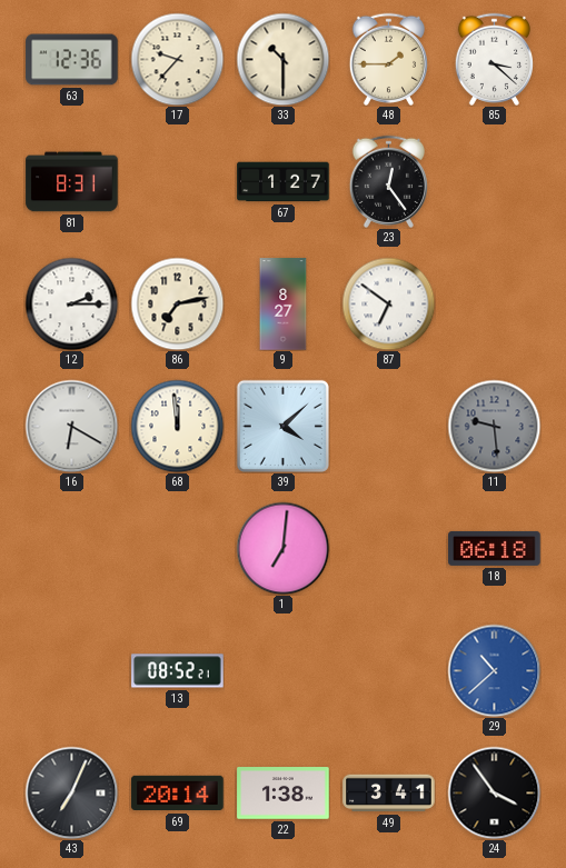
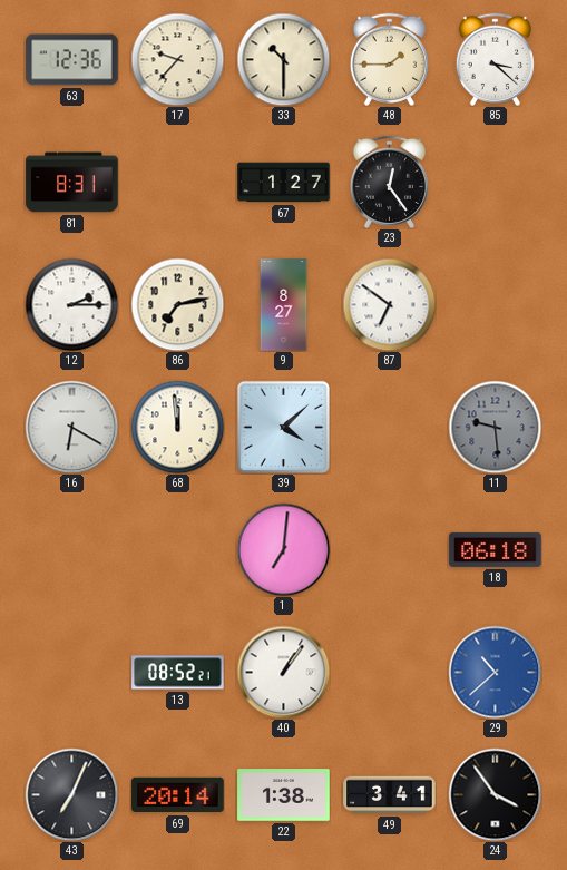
40: none -> 1:06 (283, 672)
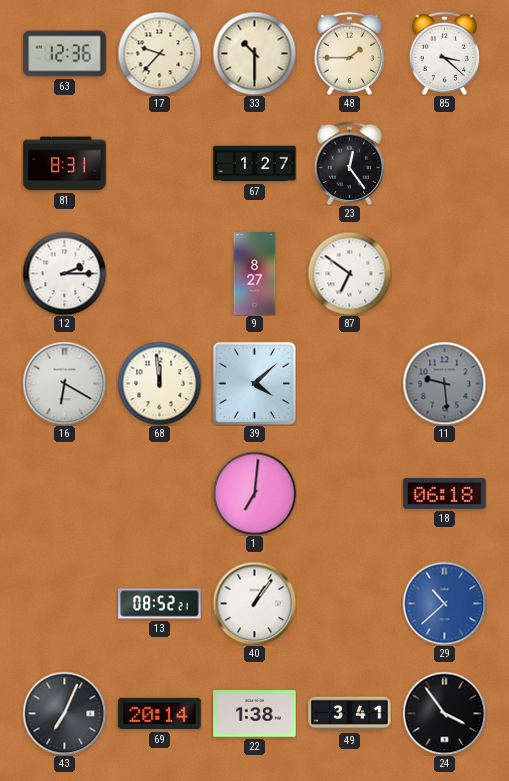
86: 7:13 -> none (177, 304)
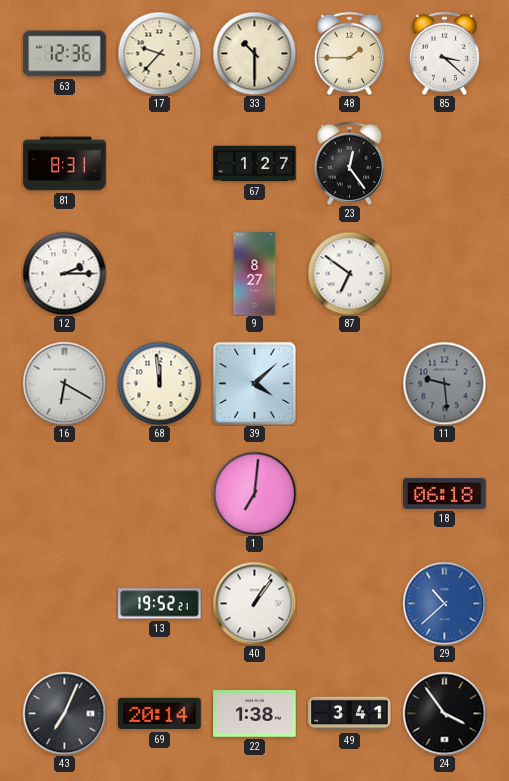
13: 08:52 -> 19:52 (160, 604)
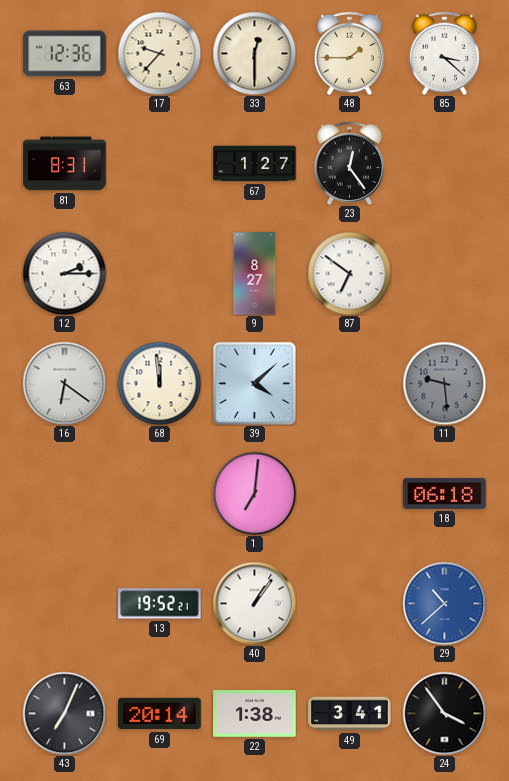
33: 10:30 -> 12:30 (254, 53)
16: 6:20 -> 6:21 (64, 383)
